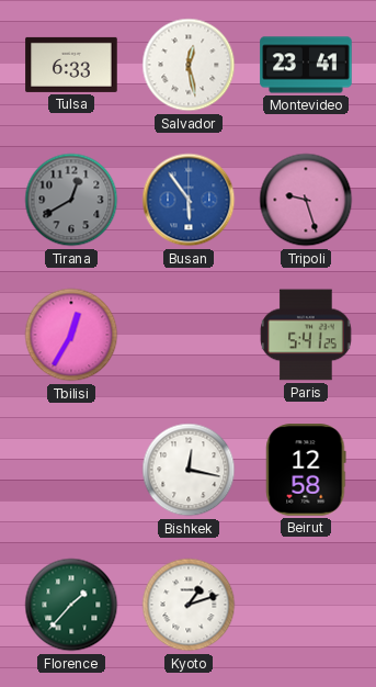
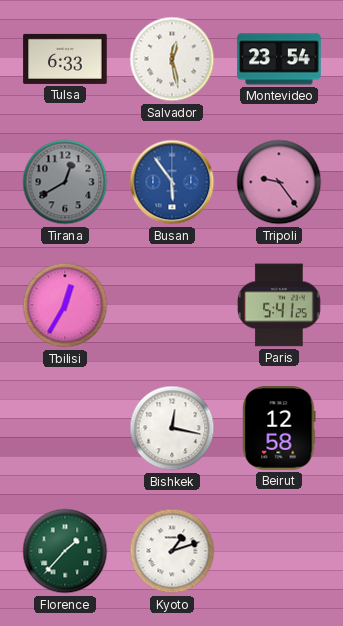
Montevideo: 23:41 -> 23:54 (279, 59)
Tripoli: 9:27 -> 9:24 (279, 182)
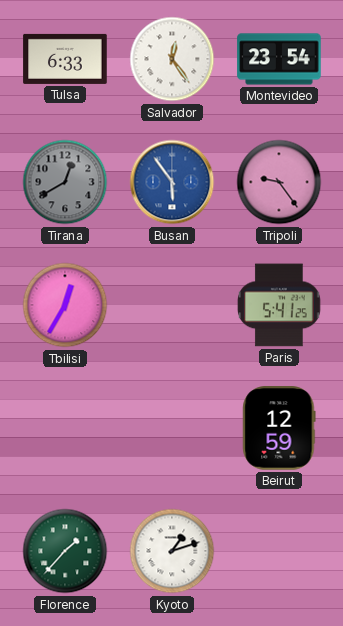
Salvador: 12:28 -> 12:24 (172, 59)
Bishkek: 12:17 -> none (172, 428)
Beirut: 12:58 -> 12:59 (279, 428)
